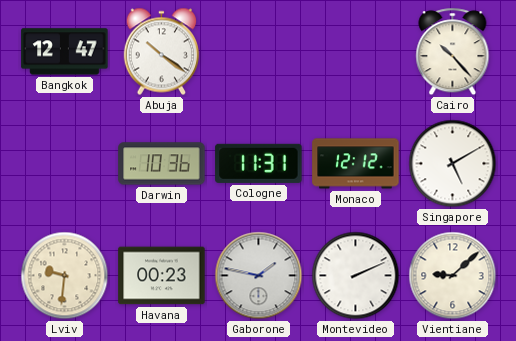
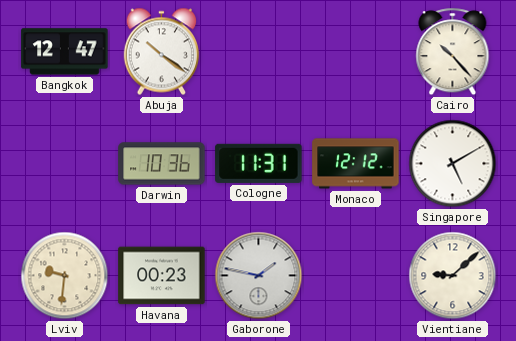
Montevideo: 2:11 -> none (356, 276)
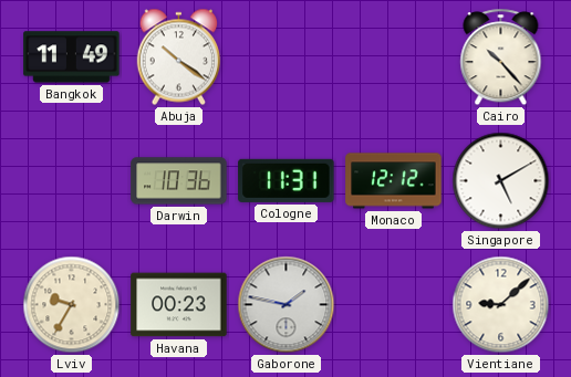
Bangkok: 12:47 -> 11:49 (72, 57)
Lviv: 9:31 -> 9:35 (72, 305)
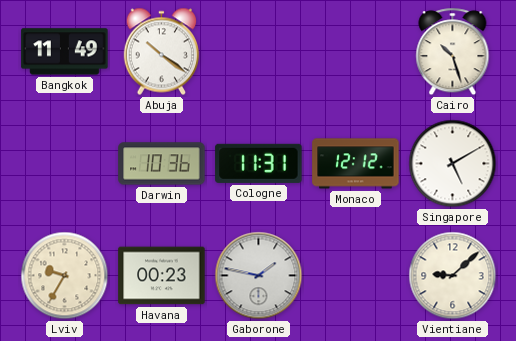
Cairo: 10:23 -> 10:27 (453, 52)
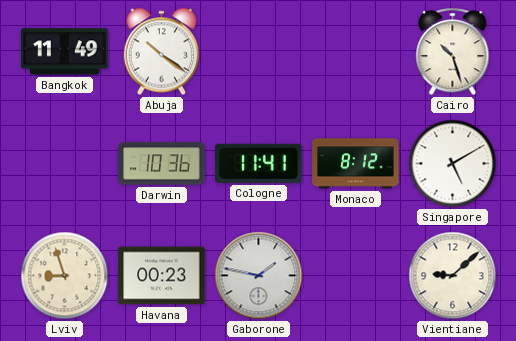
Cologne: 11:31 -> 11:41 (259, 163)
Monaco: 12:12 -> 8:12 (356, 164)
Lviv: 9:35 -> 8:57 (65, 276)
